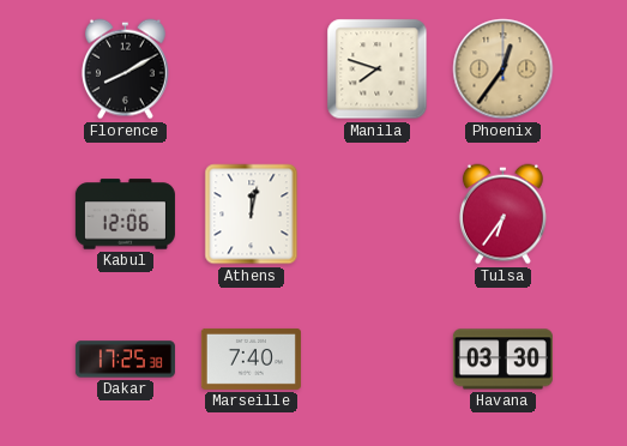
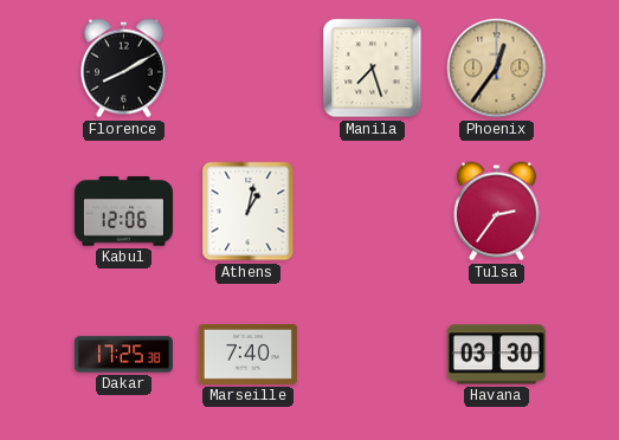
Manila: 7:48 -> 7:27 (373, 69)
Athens: 12:02 -> 1:02 (249, 212)
Tulsa: 6:36 -> 2:36 (496, 212)
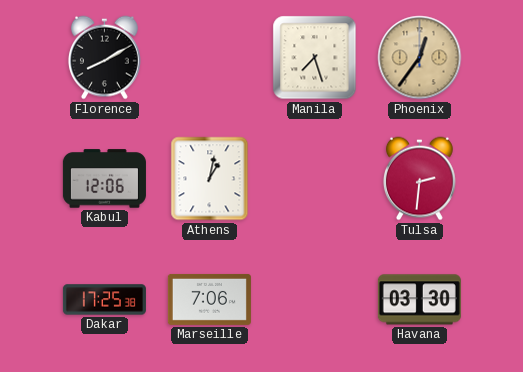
Tulsa: 2:36 -> 2:31 (419, 179)
Marseille: 7:40 -> 7:06 (209, 299)
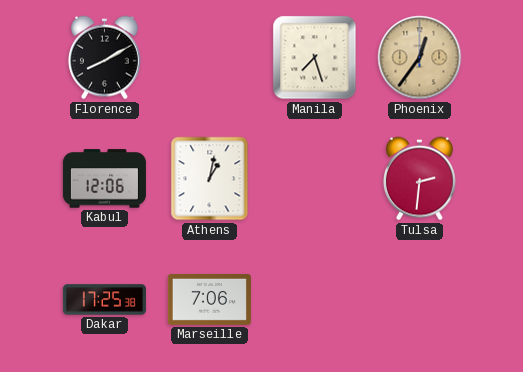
Havana: 03:30 -> none (419, 300)
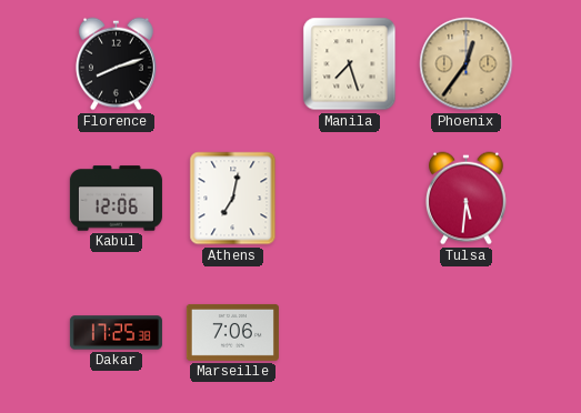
Florence: 8:10 -> 8:12 (116, 64)
Athens: 1:02 -> 7:02 (233, 199)
Tulsa: 2:31 -> 5:31 (465, 199)
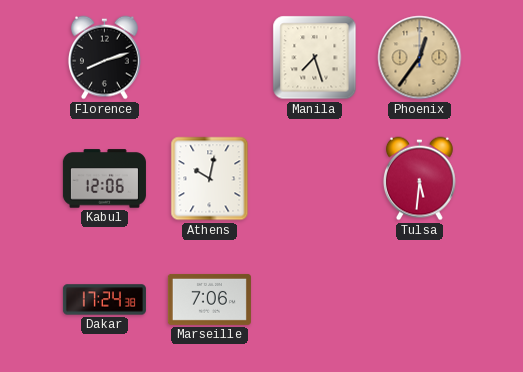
Athens: 7:02 -> 10:02 (210, 179)
Dakar: 17:25 -> 17:24 (104, 300)
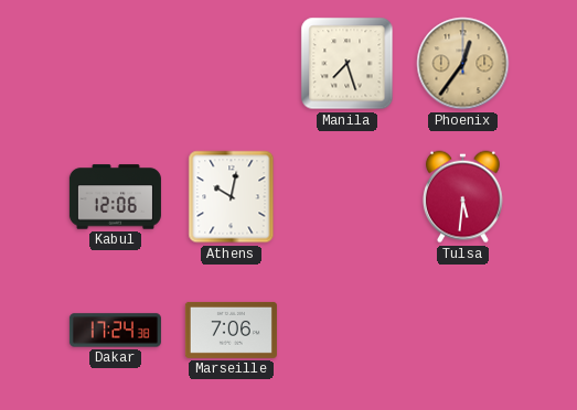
Florence: 8:12 -> none (104, 58)
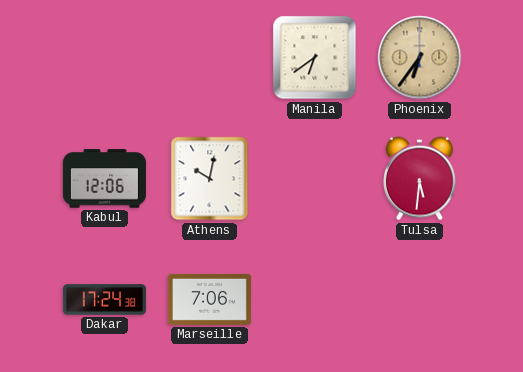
Manila: 7:27 -> 6:39 (315, 58)
Phoenix: 12:36 -> 6:36 (420, 58)
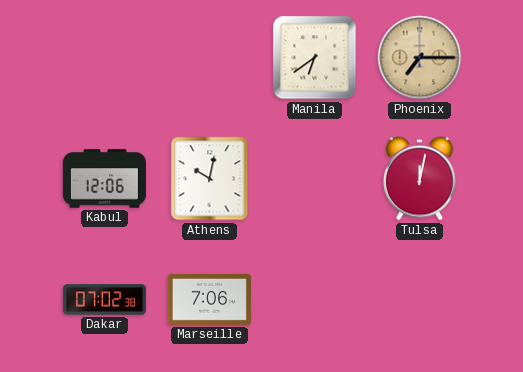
Phoenix: 6:36 -> 7:15 (420, 58)
Tulsa: 5:31 -> 12:02 (419, 179)
Dakar: 17:24 -> 07:02 (104, 300)
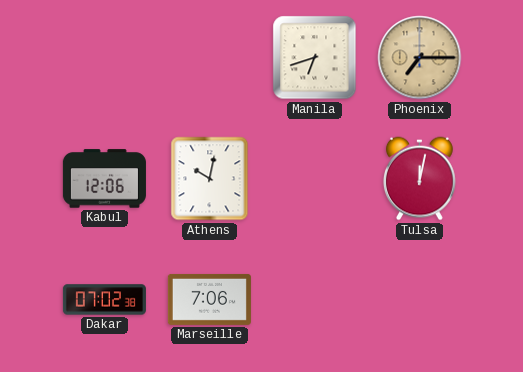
Manila: 6:39 -> 6:42 (315, 58)
